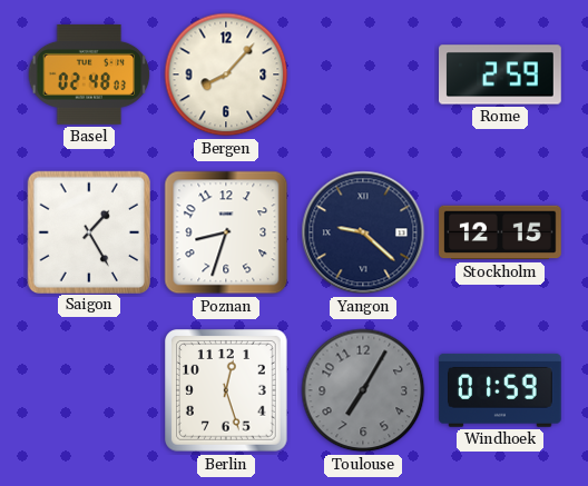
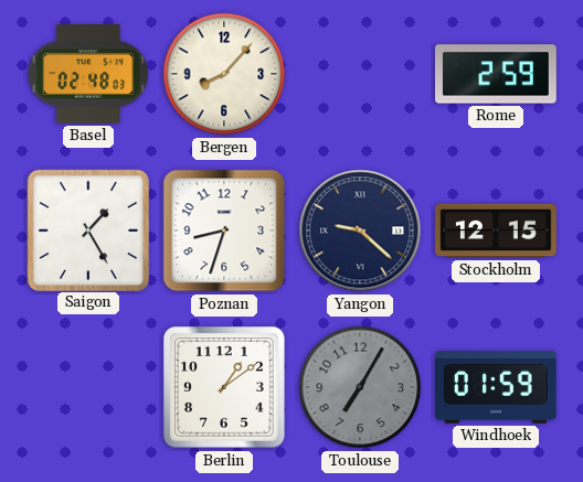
Berlin: 12:27 -> 1:09 (225, 388)
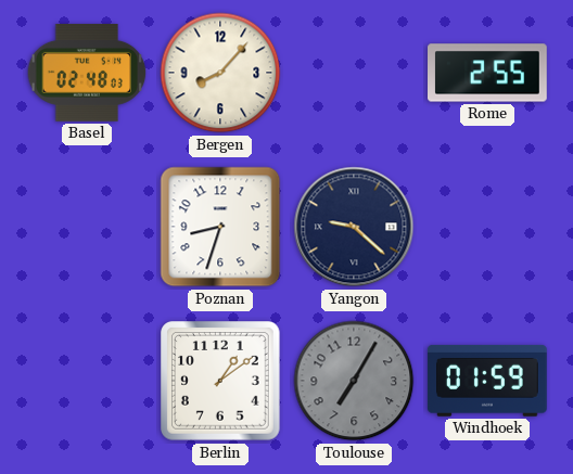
Rome: 2:59 -> 2:55 (488, 73)
Saigon: 1:25 -> none (87, 229)
Stockholm: 12:15 -> none (497, 231)
